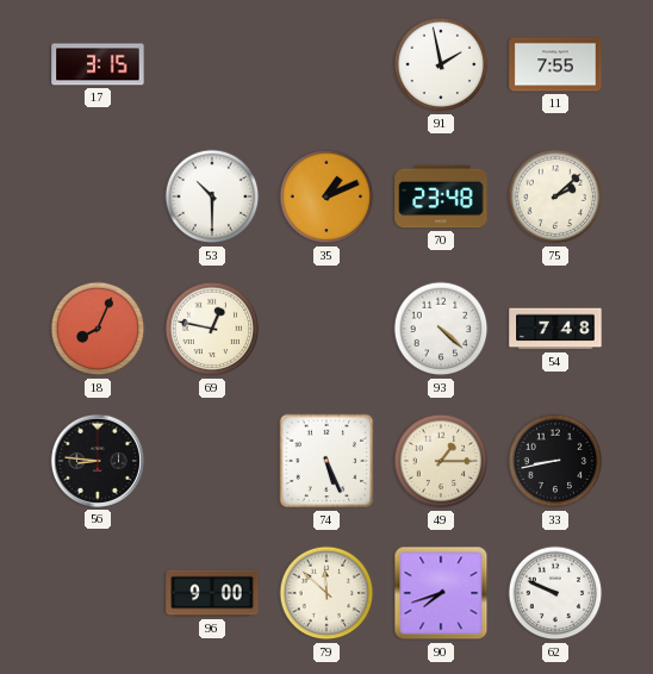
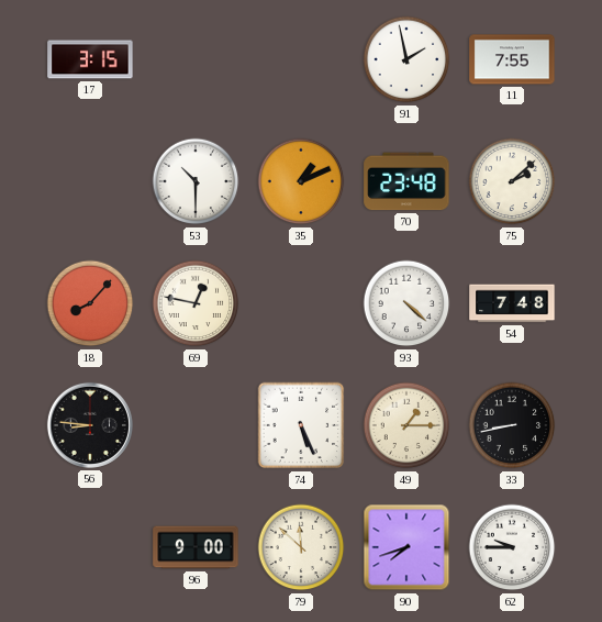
18: 8:04 -> 8:07 (90, 303)
62: 9:49 -> 9:45 (512, 547)
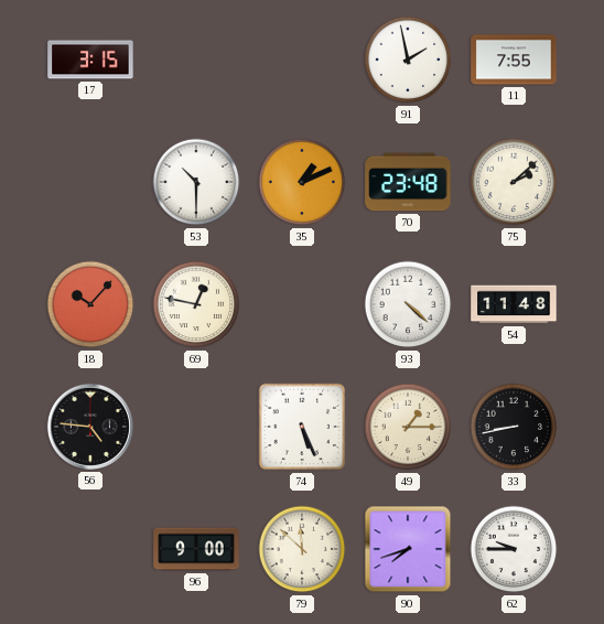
18: 8:07 -> 10:07 (90, 304)
54: 7:48 -> 11:48 (514, 304)
56: 8:46 -> 4:46 (90, 427)
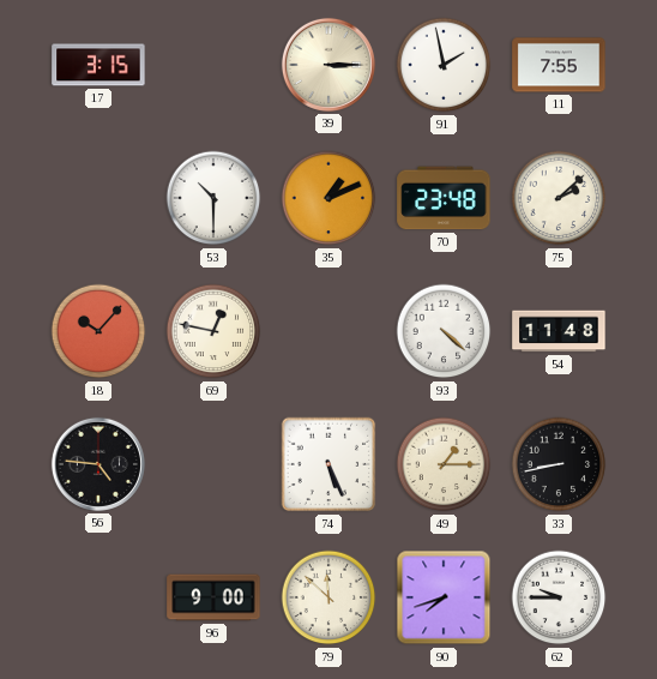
39: none -> 3:15 (328, 65)
